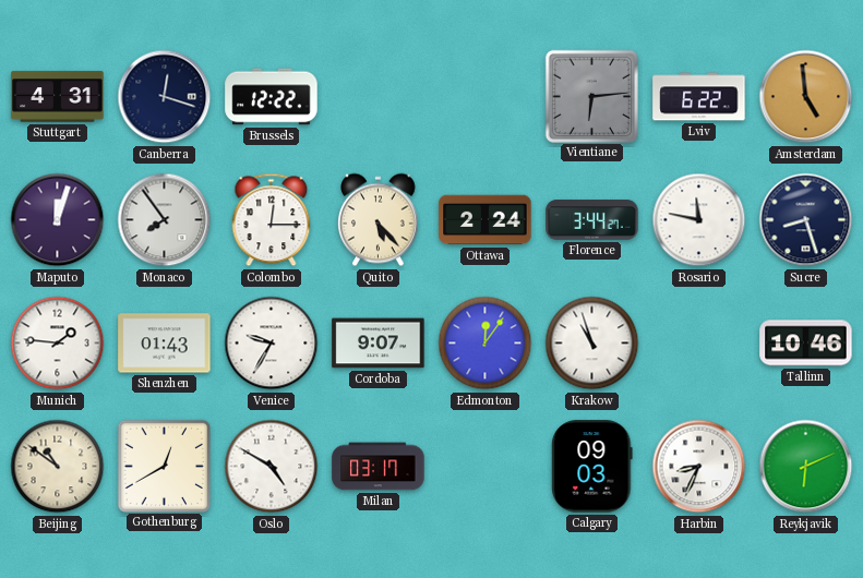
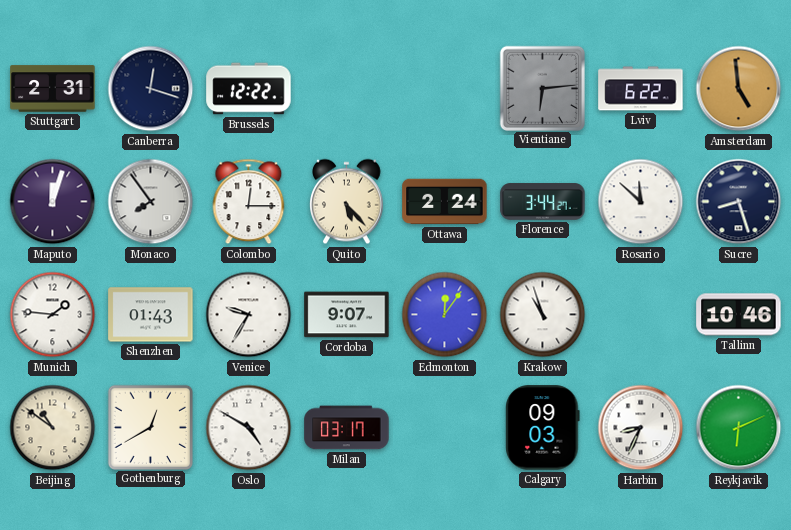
Stuttgart: 4:31 -> 2:31 (53, 89)
Rosario: 11:47 -> 11:52 (641, 202)
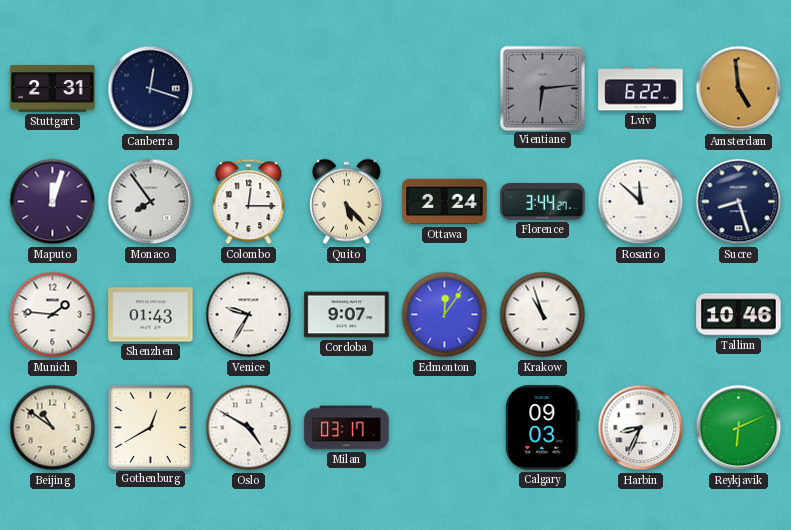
Brussels: 12:22 -> none (249, 89)
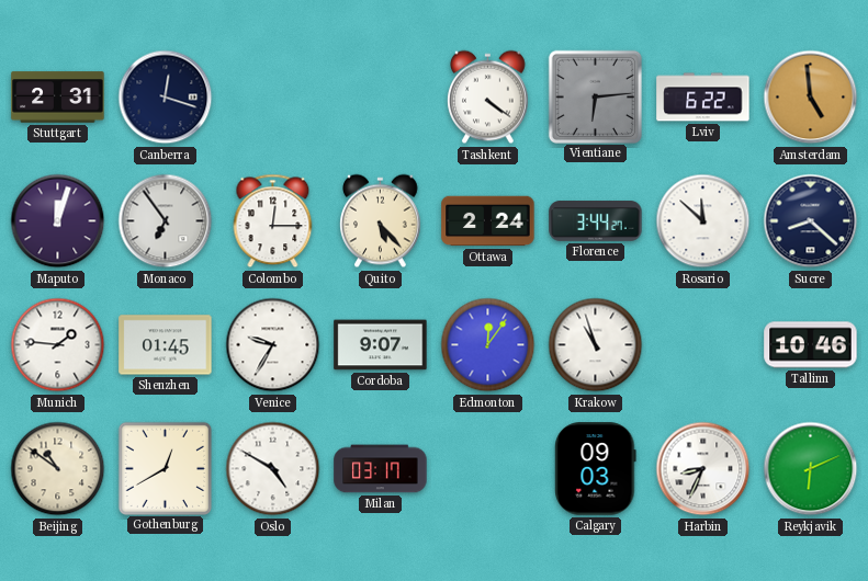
Tashkent: none -> 4:21 (488, 98)
Monaco: 7:54 -> 6:54 (166, 221)
Sucre: 8:27 -> 8:22 (811, 221)
Shenzhen: 01:43 -> 01:45 (166, 345)
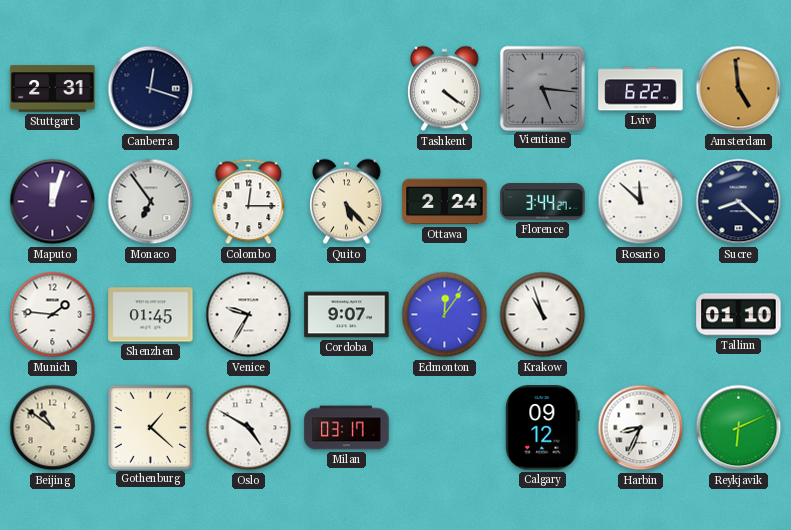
Vientiane: 6:14 -> 5:16 (542, 88)
Tallinn: 10:46 -> 01:10 (739, 315)
Gothenburg: 12:40 -> 1:22 (150, 427)
Calgary: 09:03 -> 09:12 (543, 428)
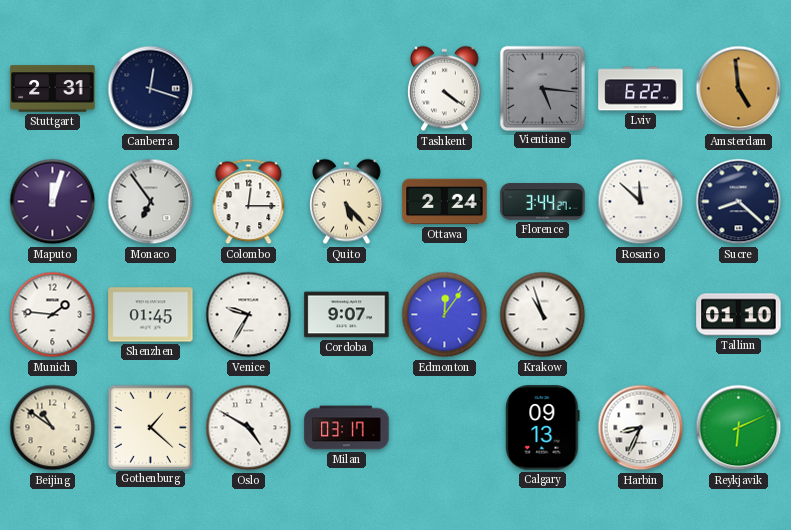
Calgary: 09:12 -> 09:13 (543, 428)
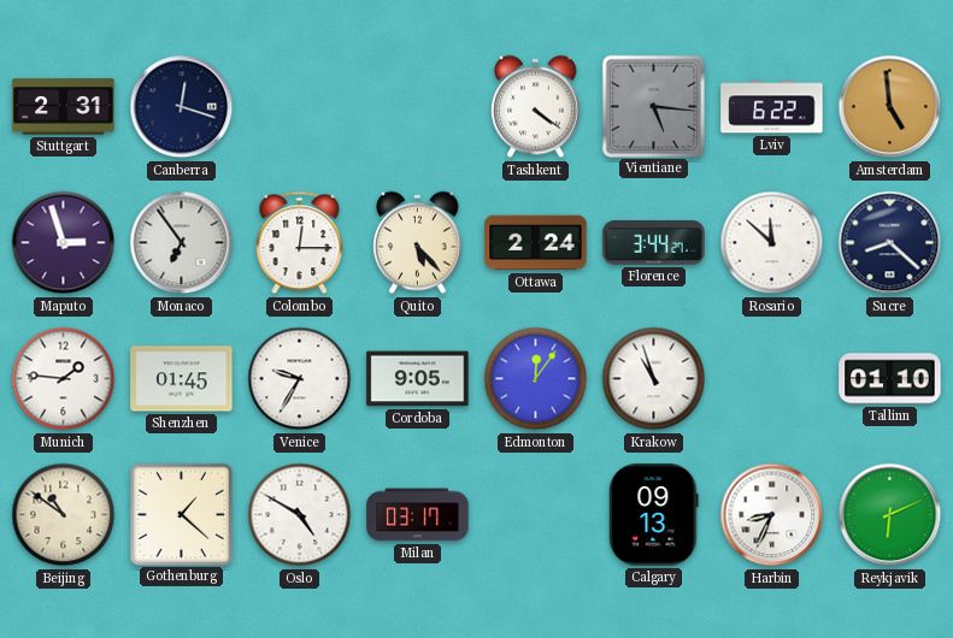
Maputo: 12:03 -> 2:57 (64, 243)
Cordoba: 9:07 -> 9:05 (418, 379)
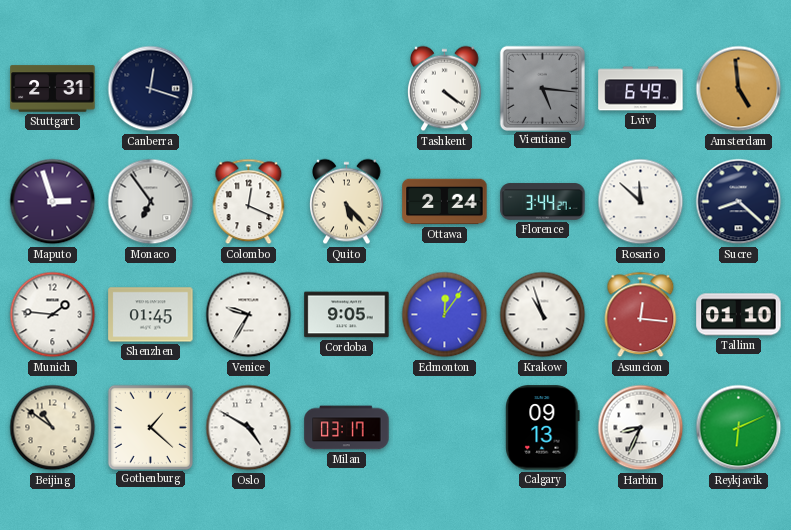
Lviv: 6:22 -> 6:49 (641, 89)
Colombo: 12:15 -> 12:19 (249, 202)
Asuncion: none -> 12:16 (641, 315)
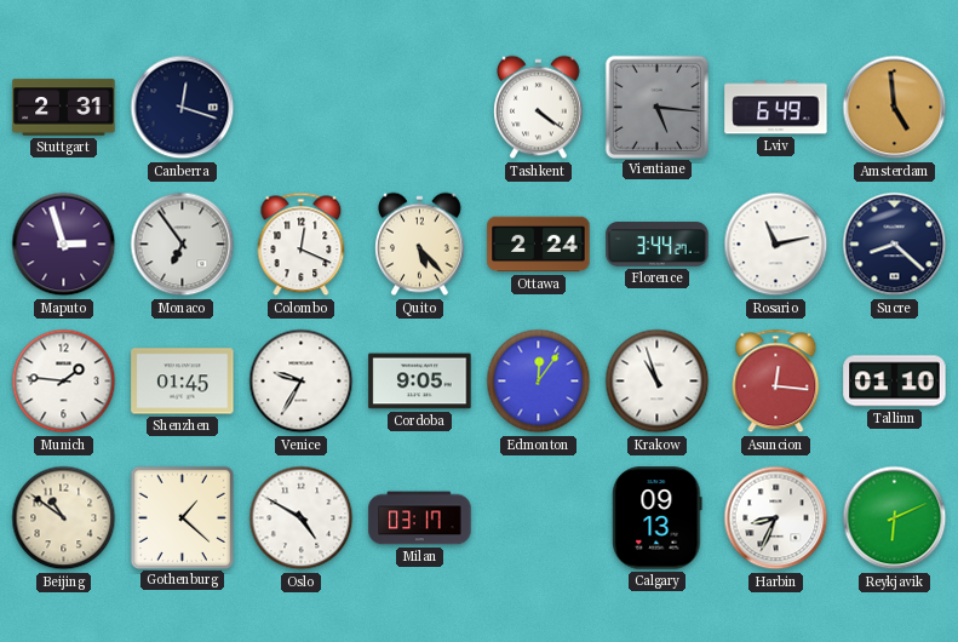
Rosario: 11:52 -> 11:13 (776, 245)
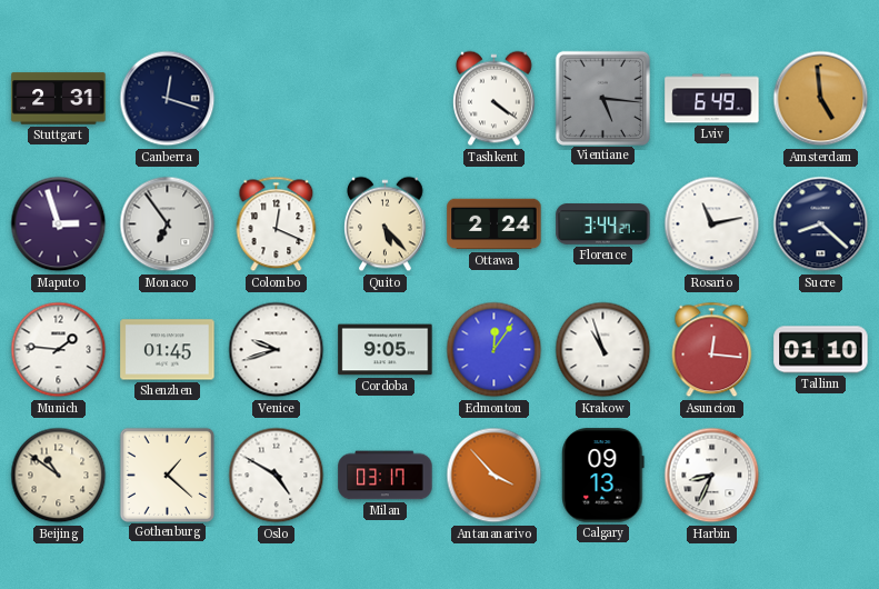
Venice: 9:35 -> 9:42 (277, 350)
Antananarivo: none -> 3:53 (495, 476)
Reykjavik: 6:11 -> none (895, 518)
